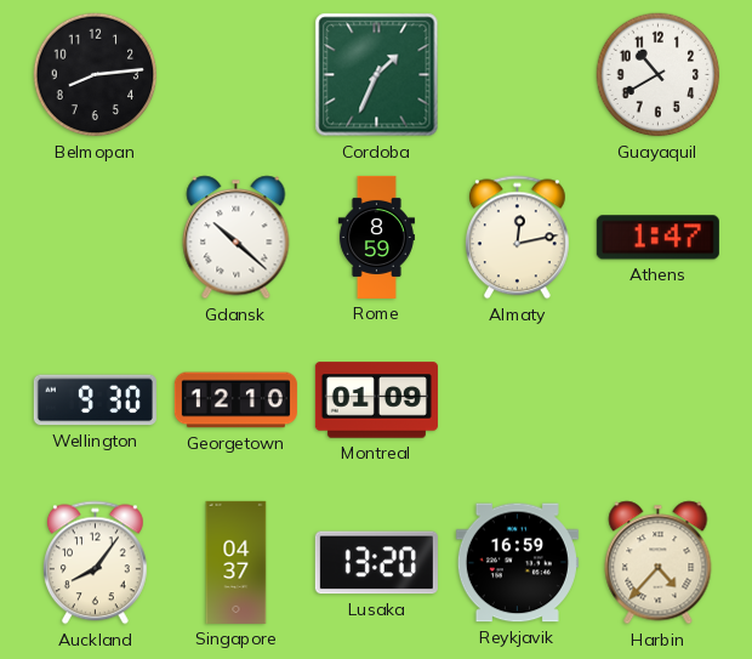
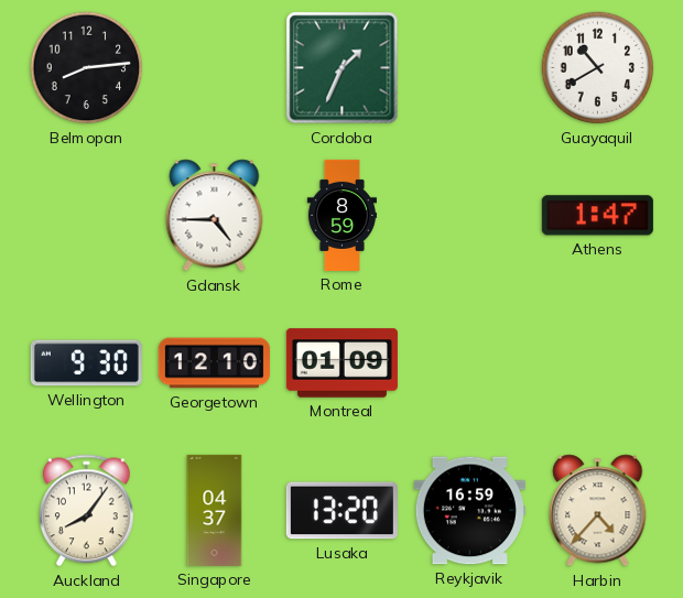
Gdansk: 10:22 -> 4:45 (215, 216)
Almaty: 12:13 -> none (517, 238)
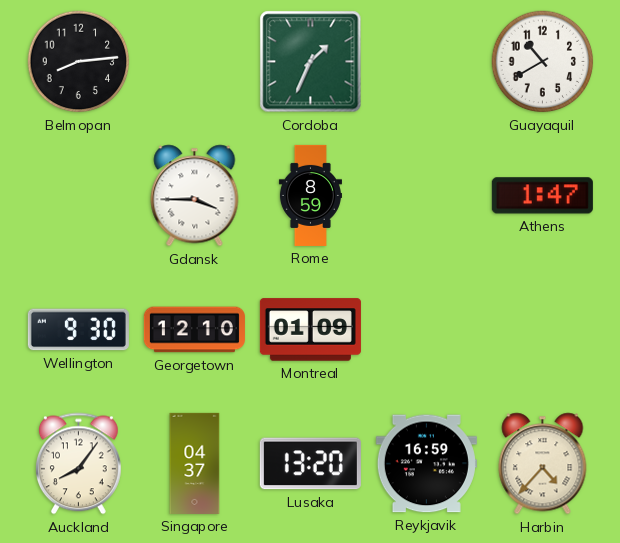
Gdansk: 4:45 -> 3:45 (195, 196)
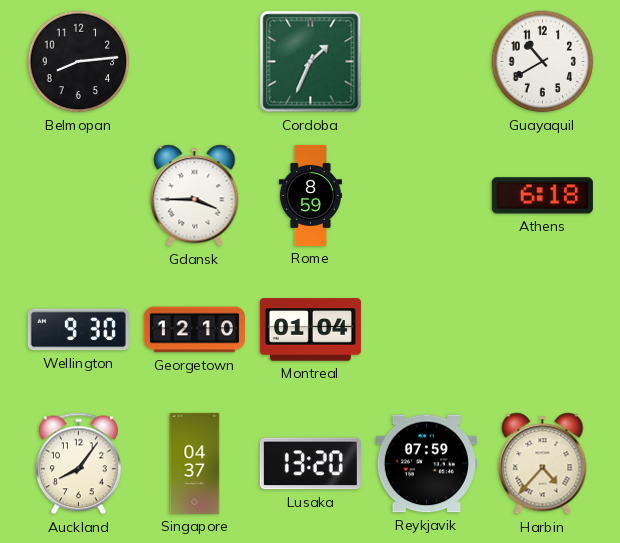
Athens: 1:47 -> 6:18 (542, 196)
Montreal: 01:09 -> 01:04 (310, 330)
Reykjavik: 16:59 -> 07:59 (426, 464)
